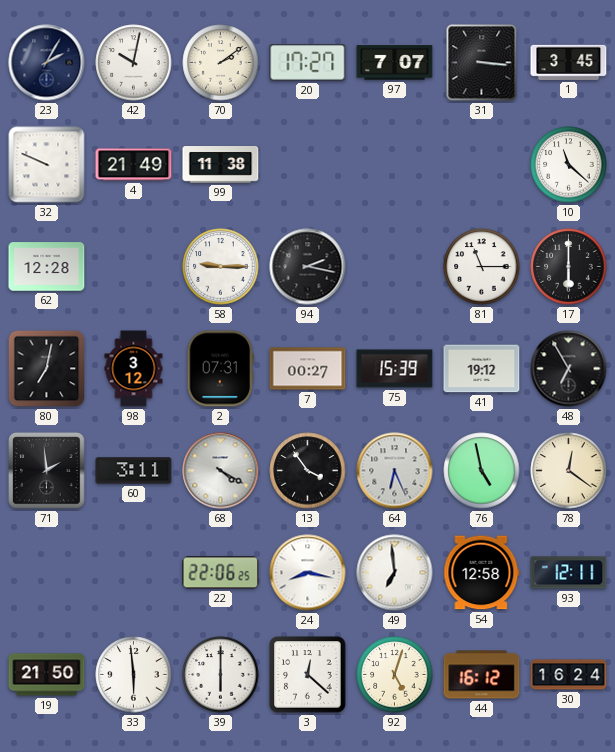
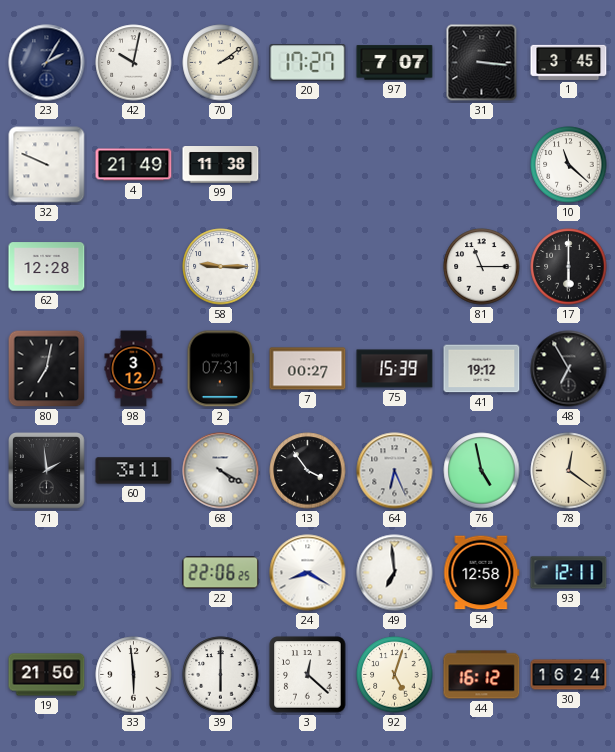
94: 2:17 -> none (308, 267)
24: 8:17 -> 8:20 (308, 573)
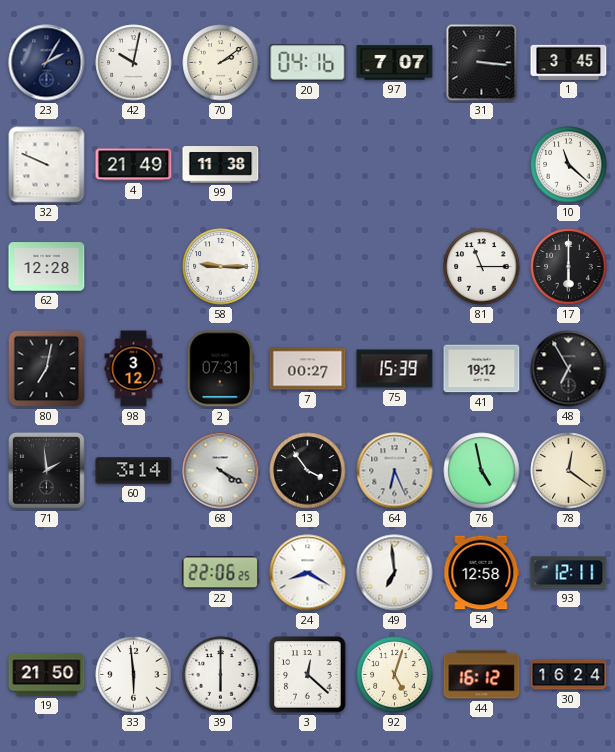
20: 17:27 -> 04:16 (308, 63)
60: 3:11 -> 3:14 (134, 471)
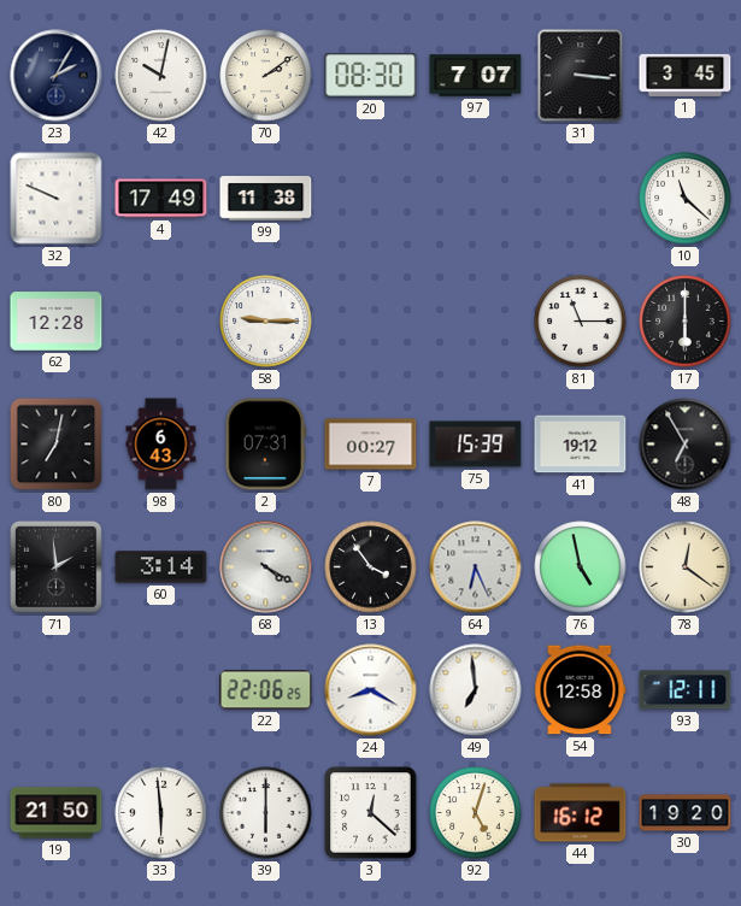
20: 04:16 -> 08:30 (371, 76)
4: 21:49 -> 17:49 (161, 199)
98: 3:12 -> 6:43 (161, 445)
30: 16:24 -> 19:20 (686, 813)
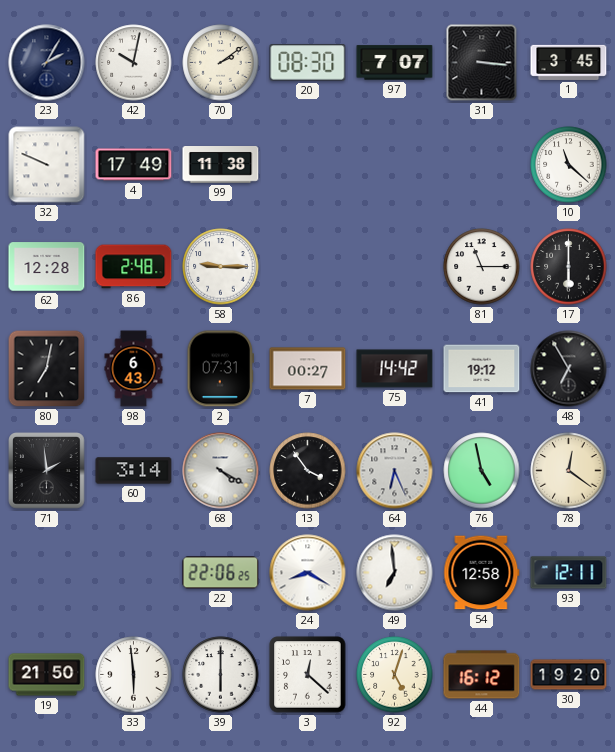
86: none -> 2:48 (134, 267)
75: 15:39 -> 14:42 (395, 369)
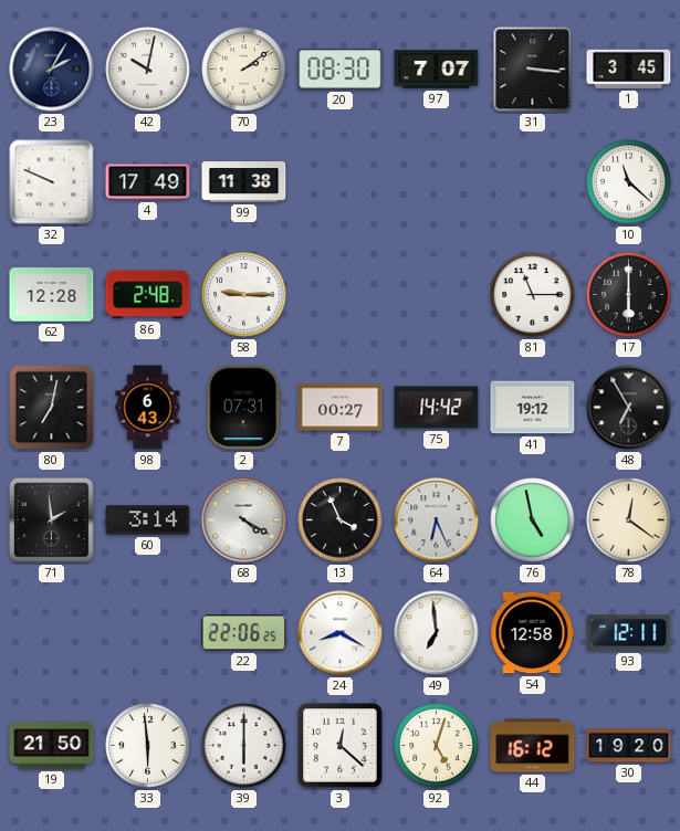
13: 3:54 -> 3:56 (341, 520)
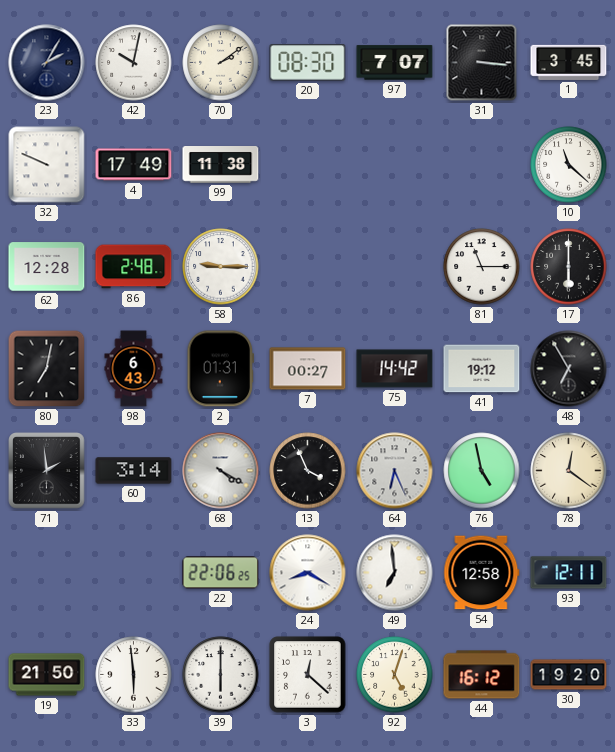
2: 07:31 -> 01:31 (220, 369)
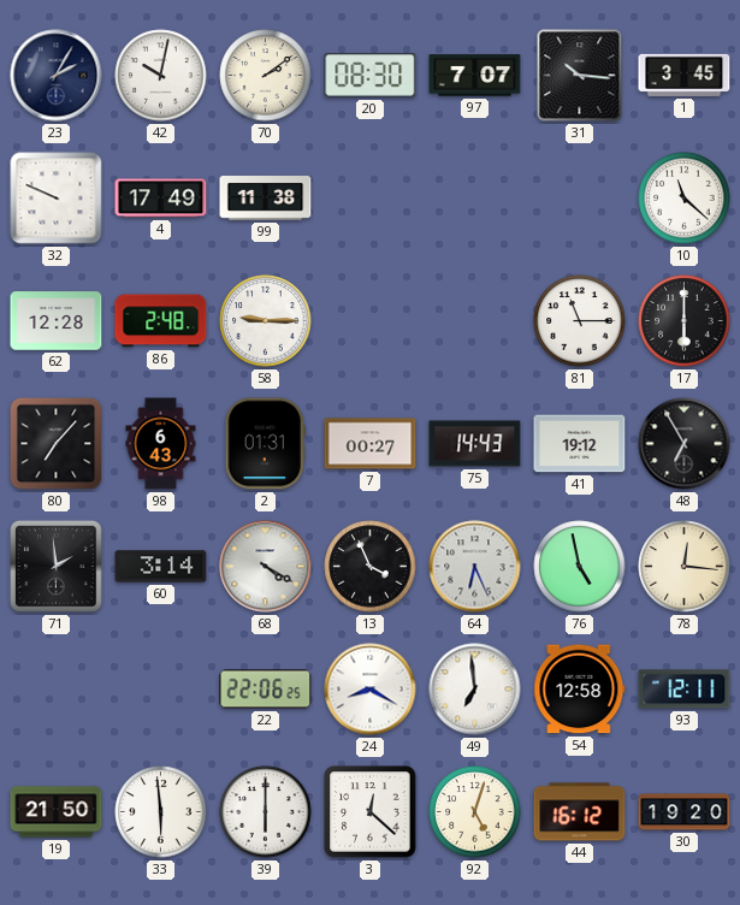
31: 3:16 -> 10:16 (580, 76)
80: 7:02 -> 7:07 (57, 444)
75: 14:42 -> 14:43 (475, 444)
78: 12:21 -> 12:16 (685, 567)
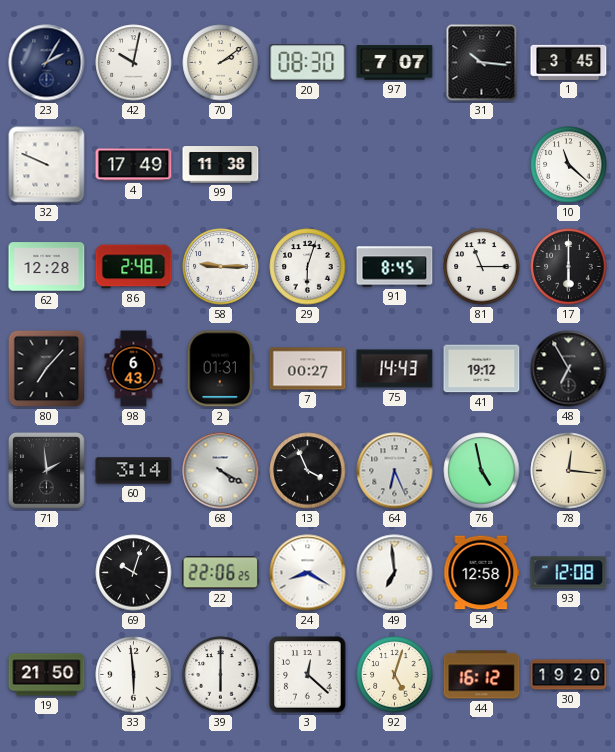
29: none -> 6:03 (308, 267)
91: none -> 8:45 (395, 267)
69: none -> 10:03 (134, 573)
93: 12:11 -> 12:08 (569, 573)
